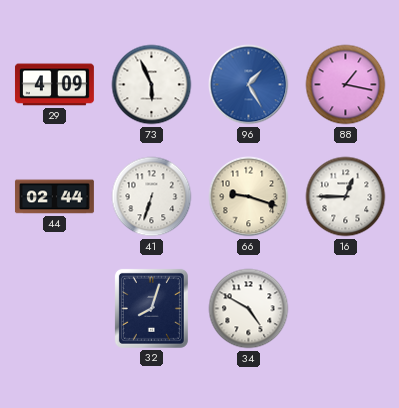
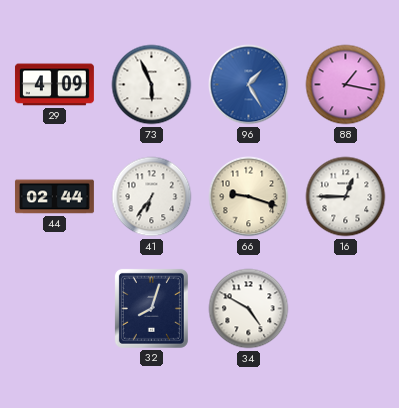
41: 6:33 -> 6:36 (152, 197)
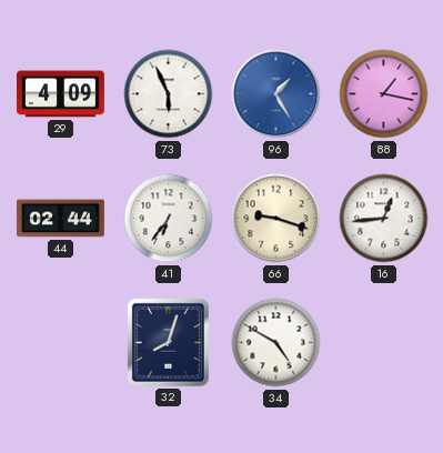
16: 12:45 -> 12:44 (384, 219)
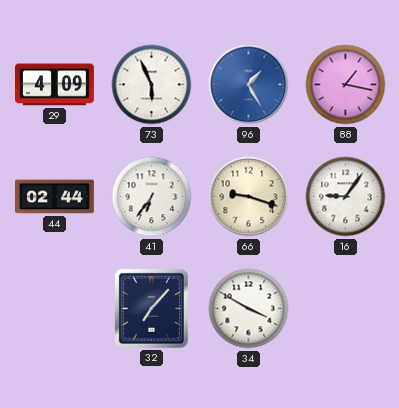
16: 12:44 -> 9:06 (346, 197)
32: 8:03 -> 7:07 (151, 308)
34: 4:50 -> 3:50 (249, 309)
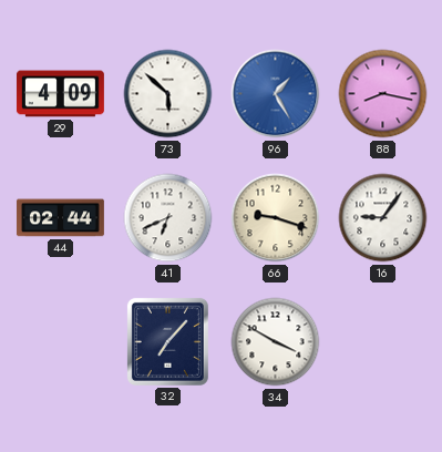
73: 5:56 -> 5:52 (168, 94)
88: 1:17 -> 8:17 (383, 94)
41: 6:36 -> 6:41 (168, 218)
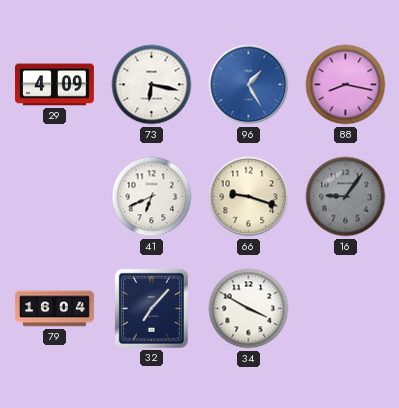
73: 5:52 -> 6:17 (152, 85)
44: 02:44 -> none (60, 218)
16 dial: white -> grey (346, 197)
79: none -> 16:04 (54, 309)
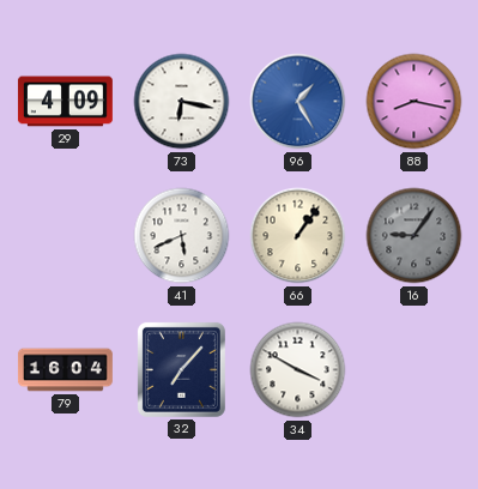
41: 6:41 -> 5:41 (182, 236)
66: 9:18 -> 1:06 (298, 236)
